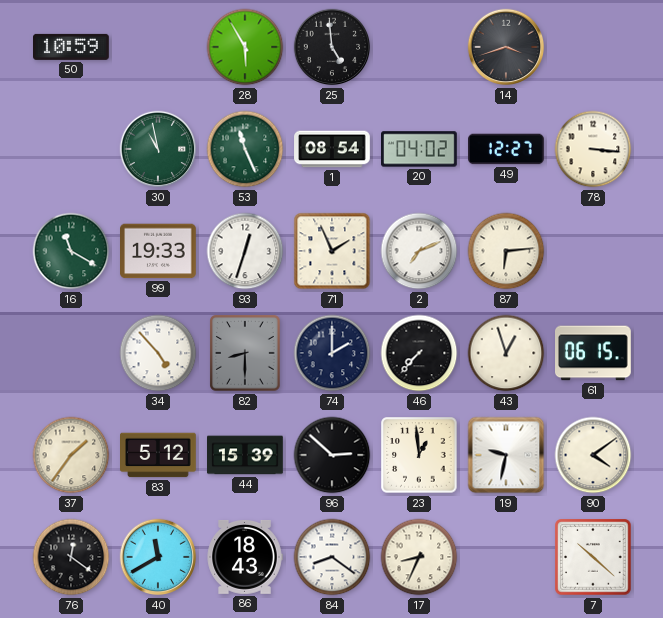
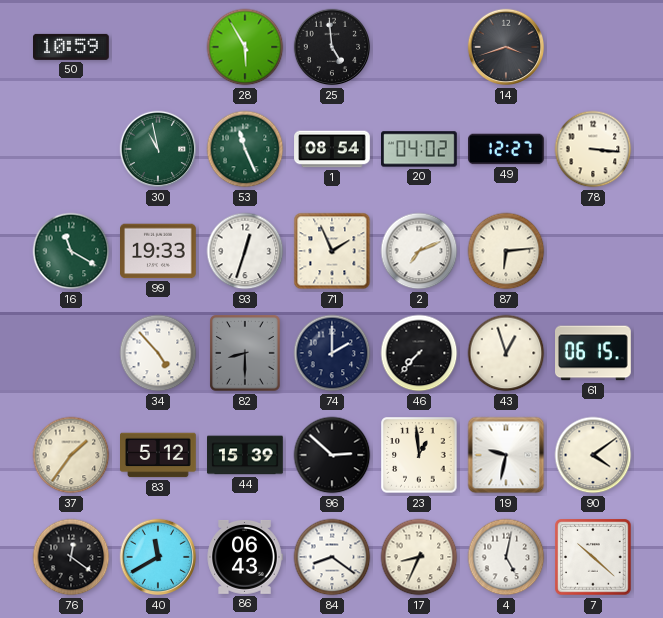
86: 18:43 -> 06:43 (245, 557)
4: none -> 5:02 (506, 557)
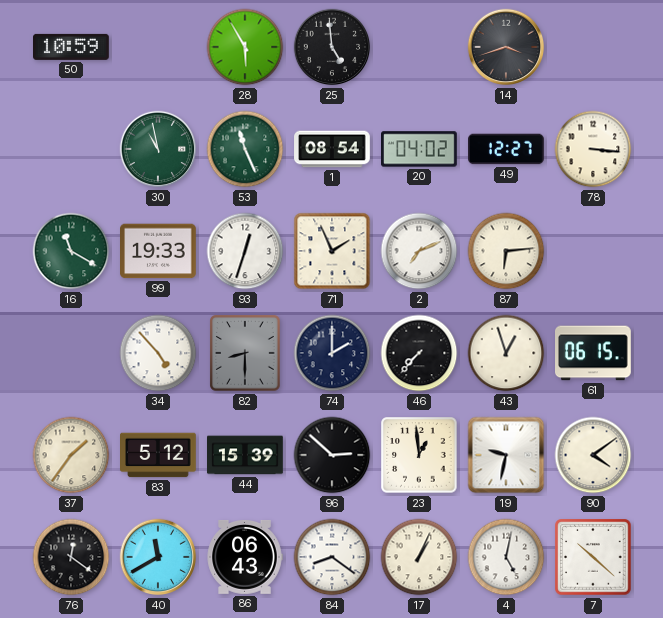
17: 8:34 -> 1:04 (419, 557)
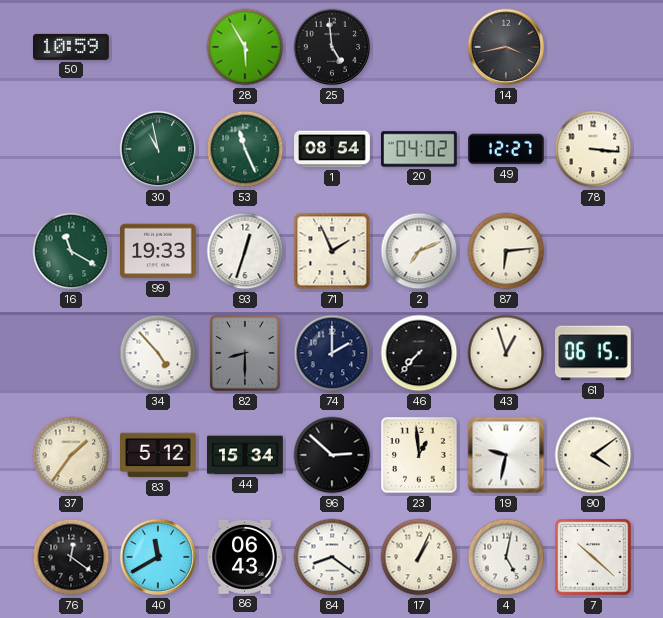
14: 3:42 -> 3:43 (506, 47)
44: 15:39 -> 15:34 (245, 455)
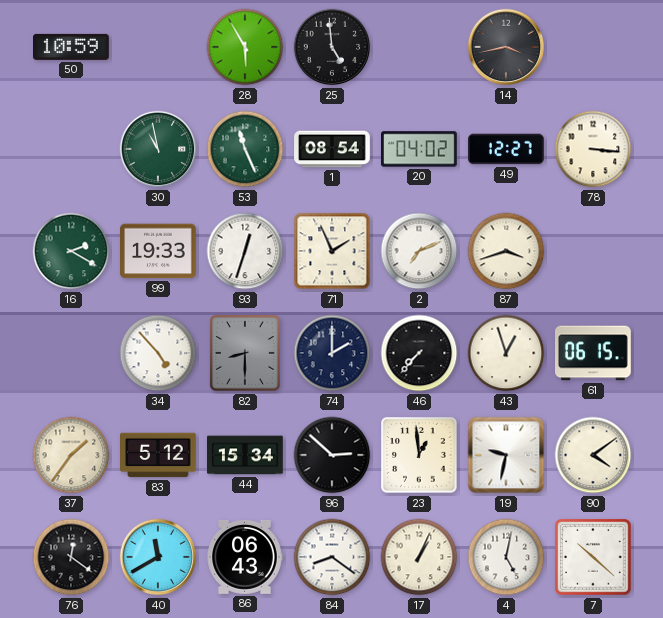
16: 11:20 -> 2:20 (71, 251)
87: 6:14 -> 3:42 (506, 251)
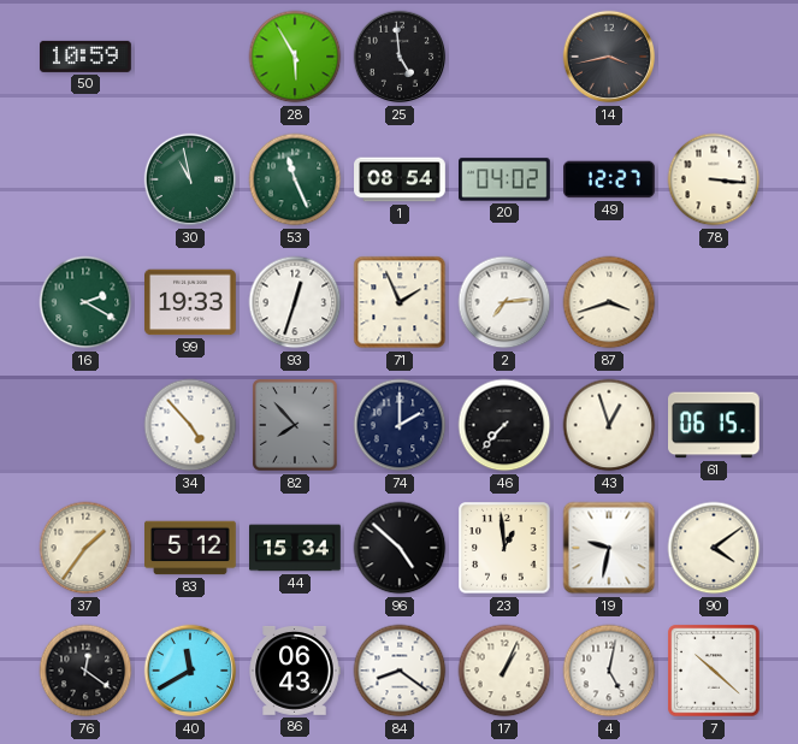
2: 7:11 -> 7:14 (504, 302)
82: 8:30 -> 7:53 (296, 426)
96: 2:52 -> 4:52 (400, 548)
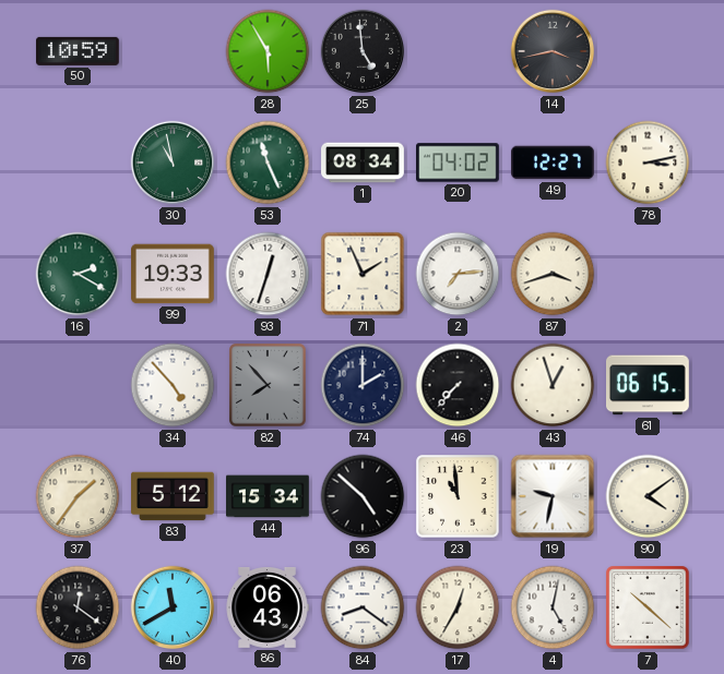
1: 08:54 -> 08:34 (363, 163)
78: 3:16 -> 3:13 (648, 163)
23: 12:59 -> 10:59 (458, 496)
17: 1:04 -> 12:35 (458, 607)
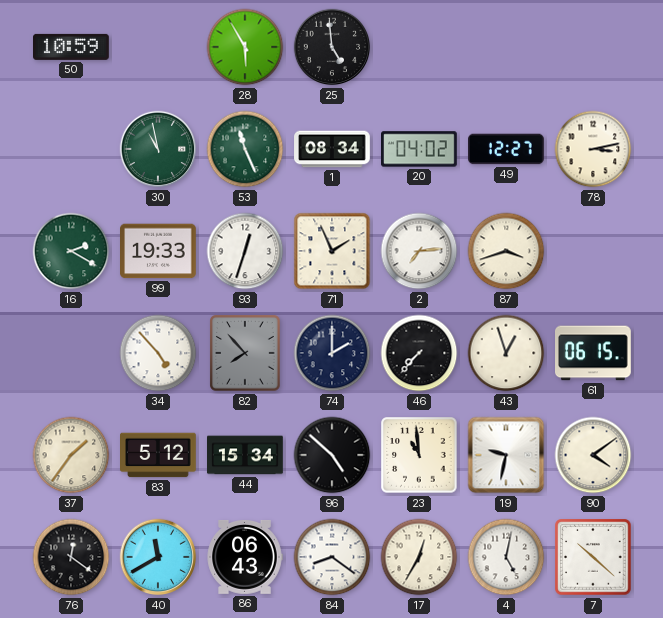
14: 3:43 -> none (553, 51)
